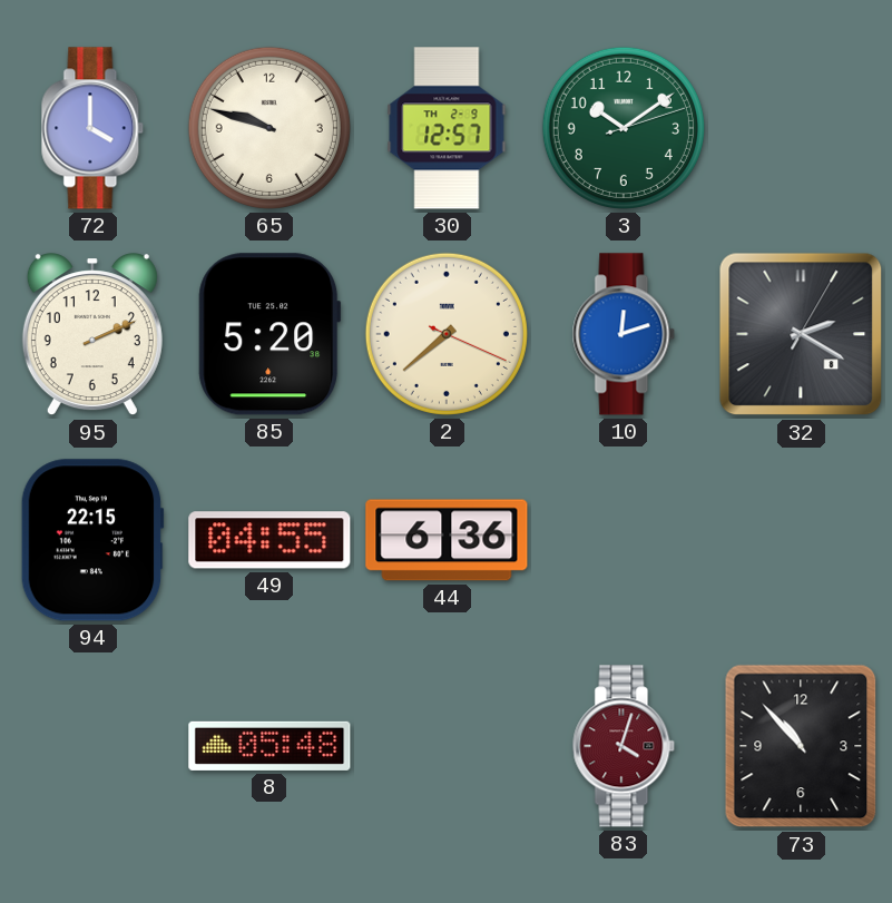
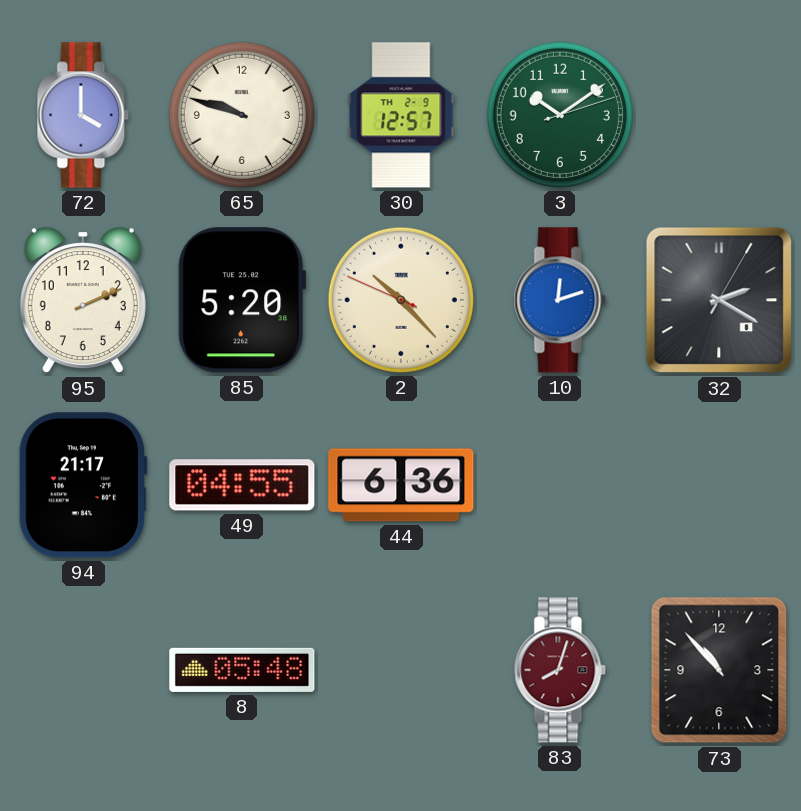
2: 7:38 -> 10:22 (401, 300)
94: 22:15 -> 21:17 (83, 485)
83: 4:03 -> 8:03 (560, 670)
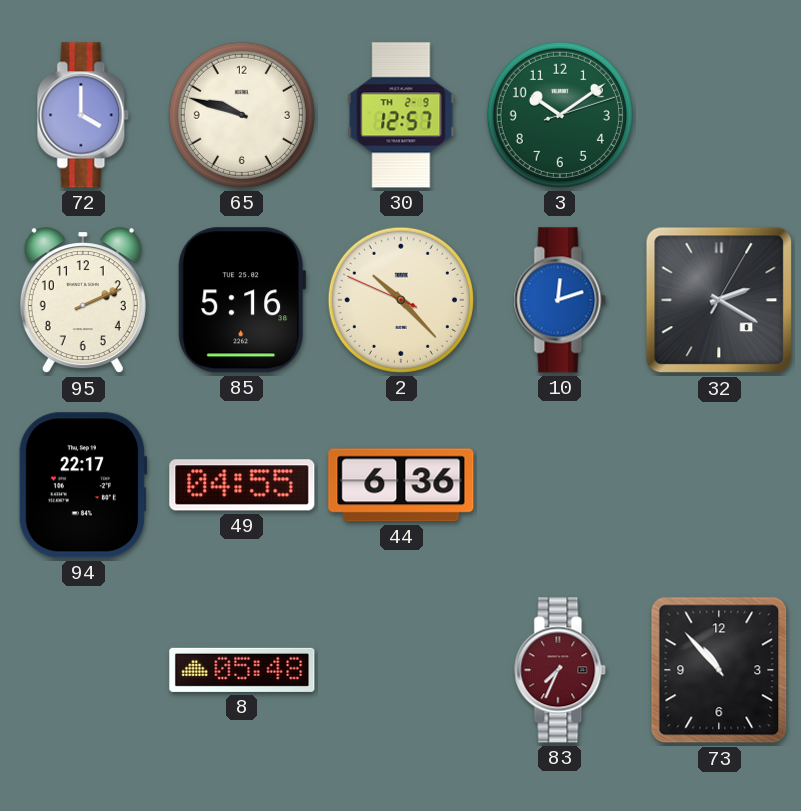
85: 5:20 -> 5:16 (242, 300)
94: 21:17 -> 22:17 (83, 485)
83: 8:03 -> 7:34 (560, 670)
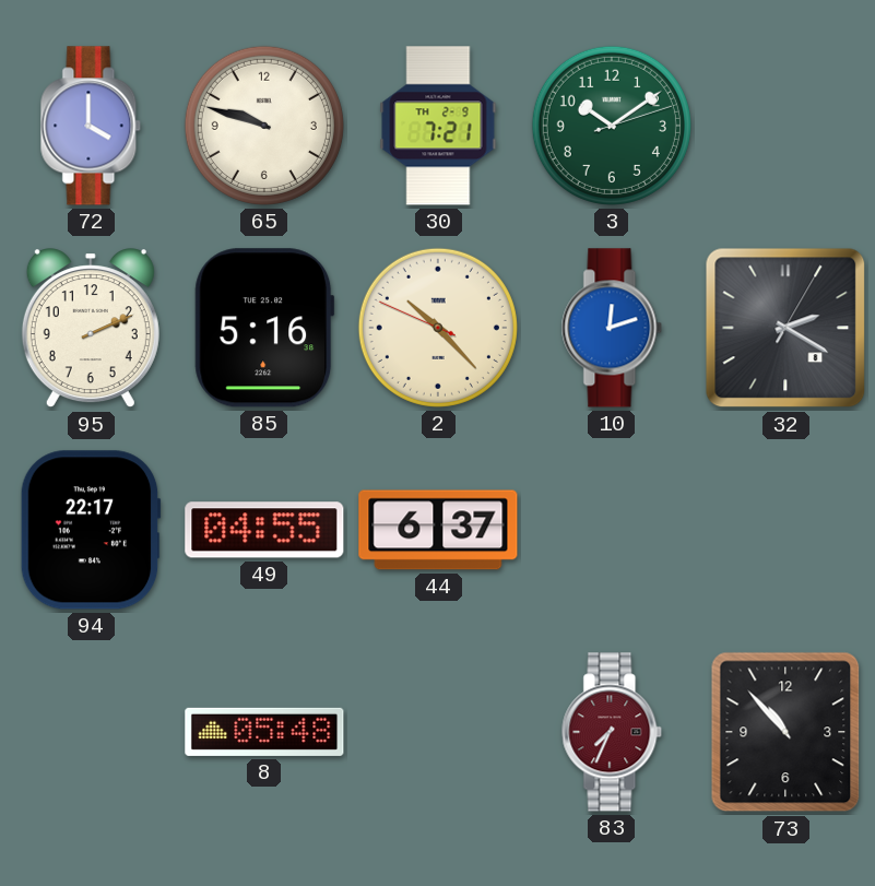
30: 12:57 -> 7:21 (438, 126)
44: 6:36 -> 6:37 (438, 530)
